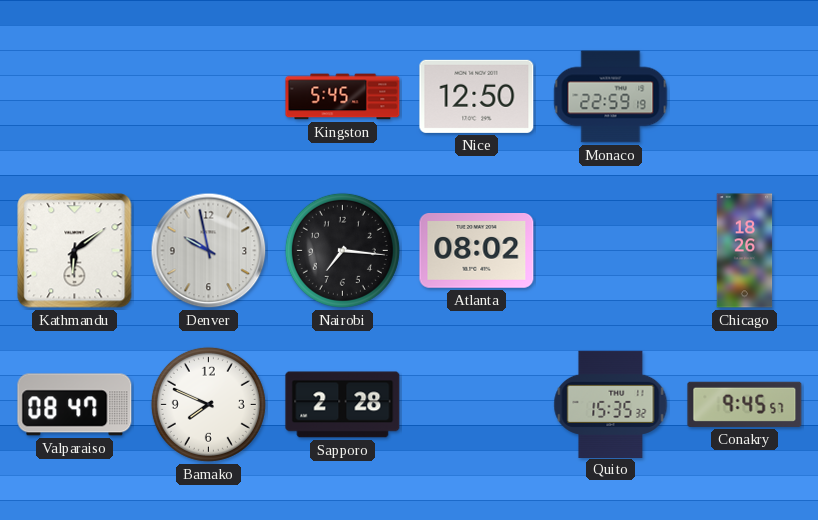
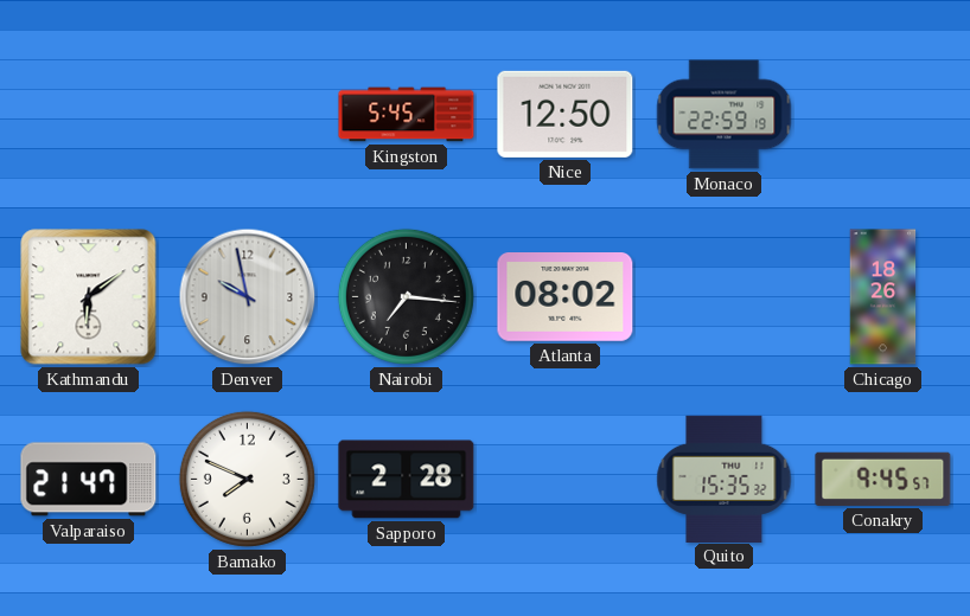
Valparaiso: 08:47 -> 21:47 (89, 480)
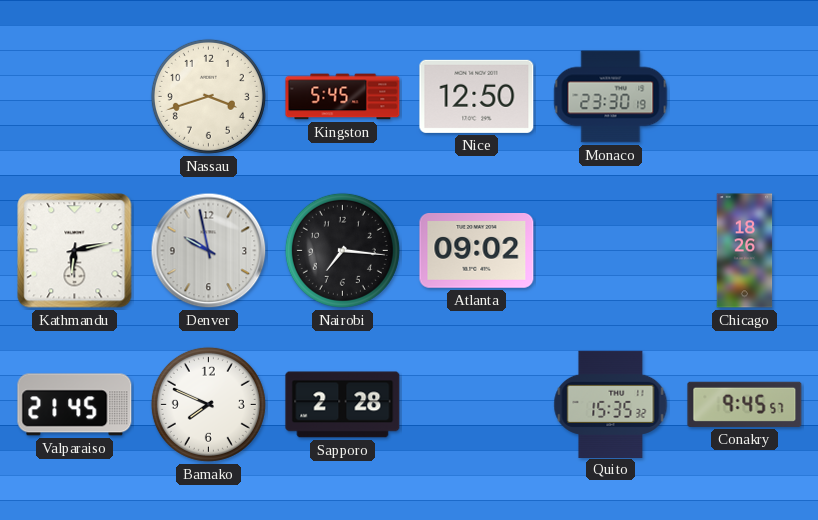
Nassau: none -> 3:42 (208, 96)
Monaco: 22:59 -> 23:30 (611, 97)
Kathmandu: 6:09 -> 6:13 (75, 251)
Atlanta: 08:02 -> 09:02 (477, 251)
Valparaiso: 21:47 -> 21:45 (75, 405)
